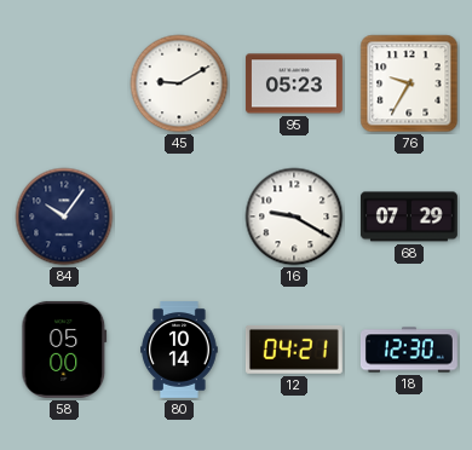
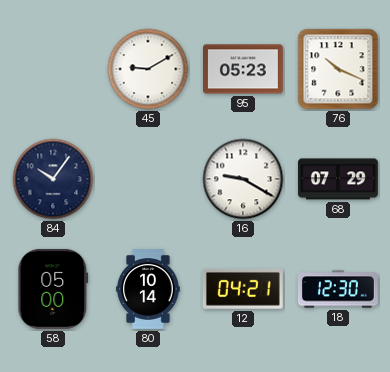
76: 9:35 -> 10:19 (338, 69)
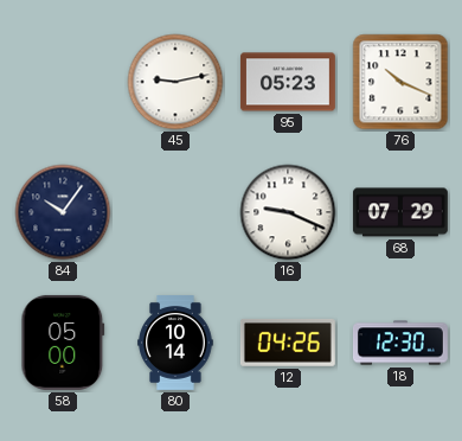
45: 9:10 -> 9:13 (175, 82)
16: 9:20 -> 9:19 (288, 212)
12: 04:21 -> 04:26 (288, 343)
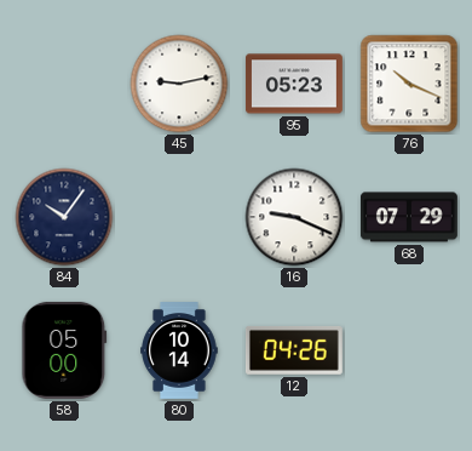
18: 12:30 -> none (400, 343)
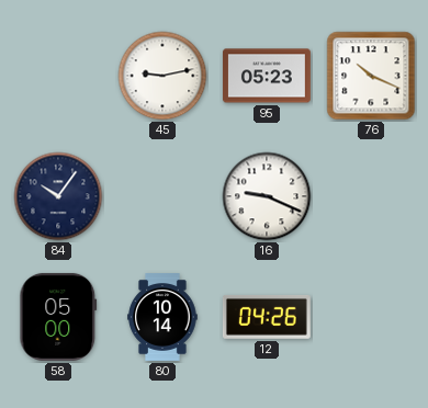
68: 07:29 -> none (409, 217)
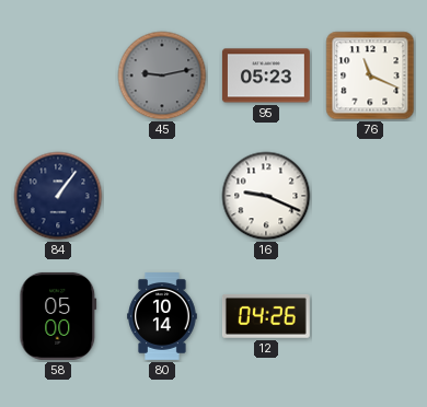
45 dial: white -> grey (162, 75)
76: 10:19 -> 11:19 (370, 75)
84: 10:06 -> 1:06 (58, 196)
